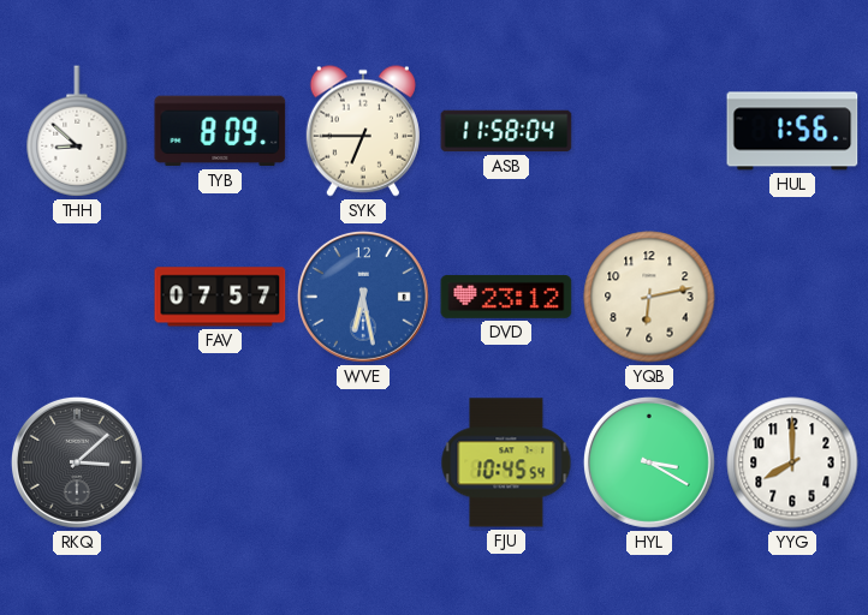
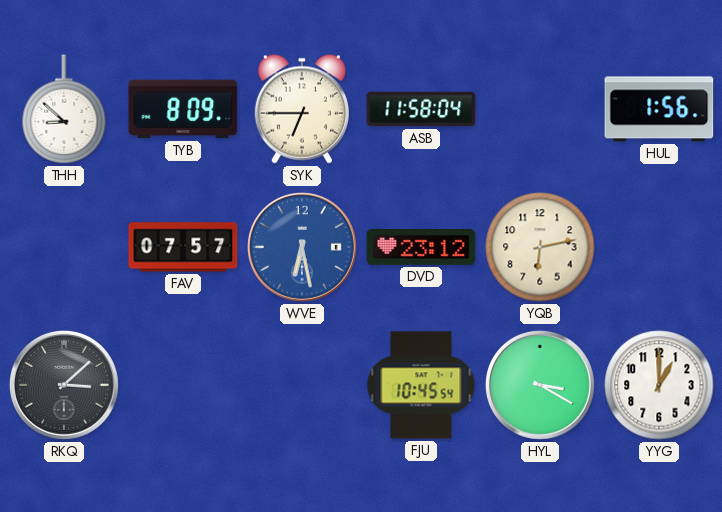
YYG: 8:00 -> 1:00 (659, 385)
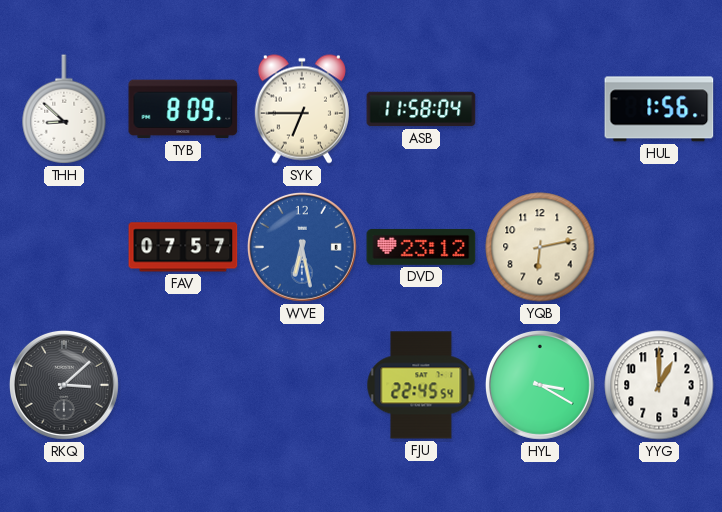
FJU: 10:45 -> 22:45 (421, 385)
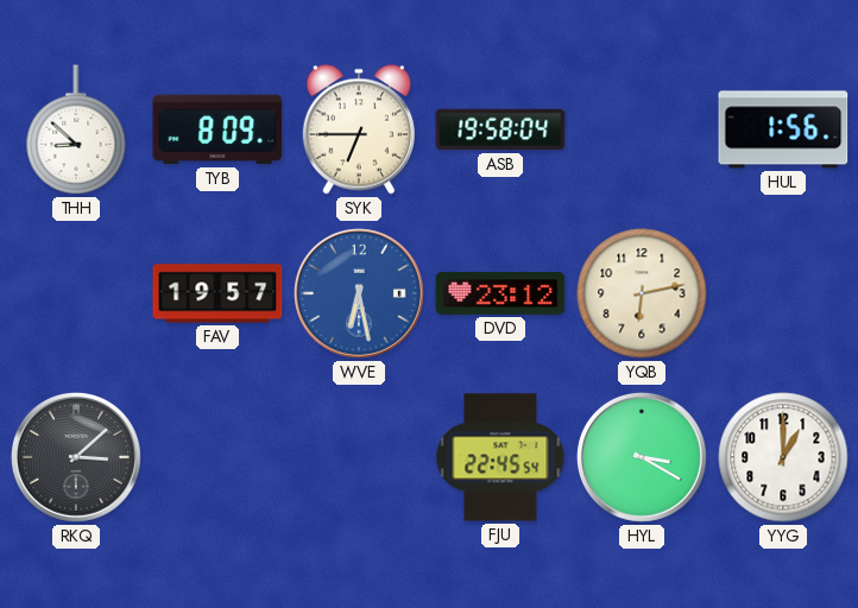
ASB: 11:58 -> 19:58 (500, 129)
FAV: 07:57 -> 19:57 (217, 293)
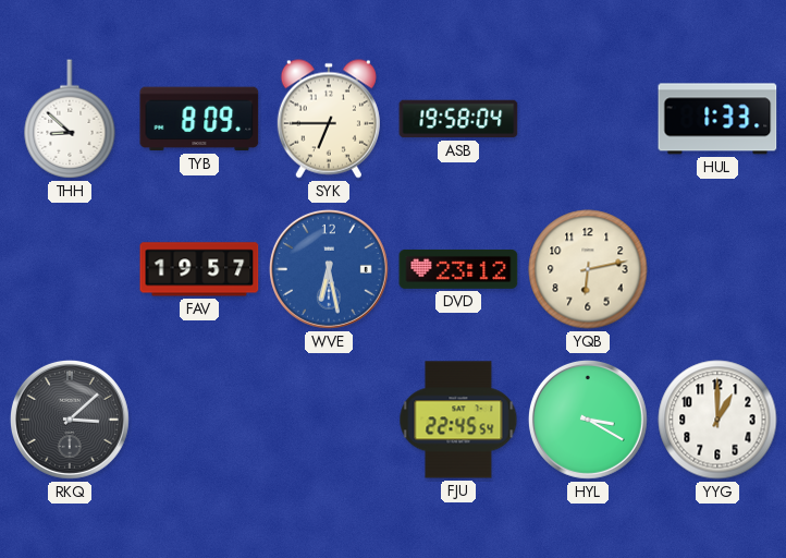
HUL: 1:56 -> 1:33 (717, 119)
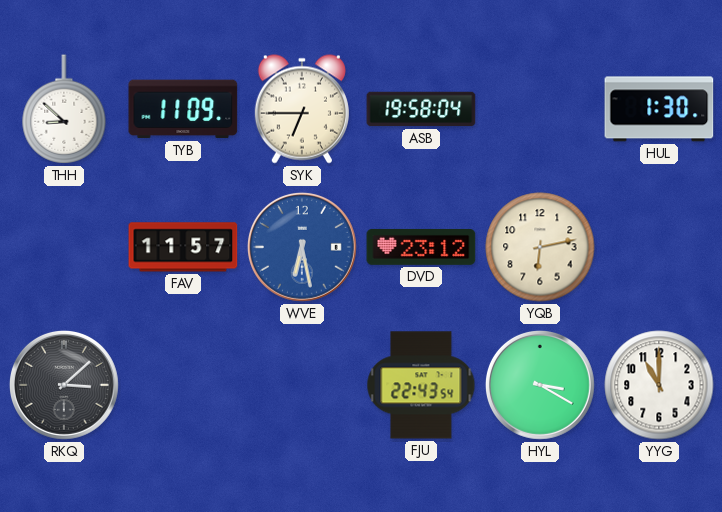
TYB: 8:09 -> 11:09 (183, 109)
HUL: 1:33 -> 1:30 (659, 109)
FAV: 19:57 -> 11:57 (183, 247)
FJU: 22:45 -> 22:43 (421, 385)
YYG: 1:00 -> 11:00 (659, 385)
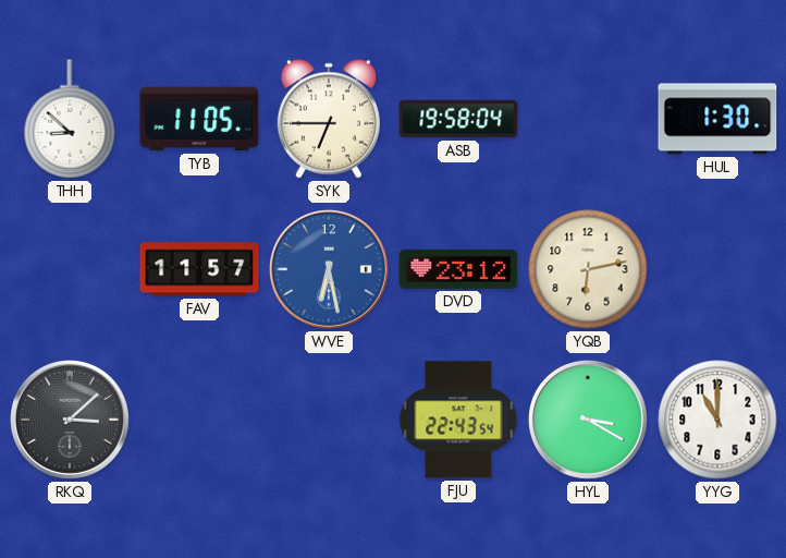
TYB: 11:09 -> 11:05 (199, 119)
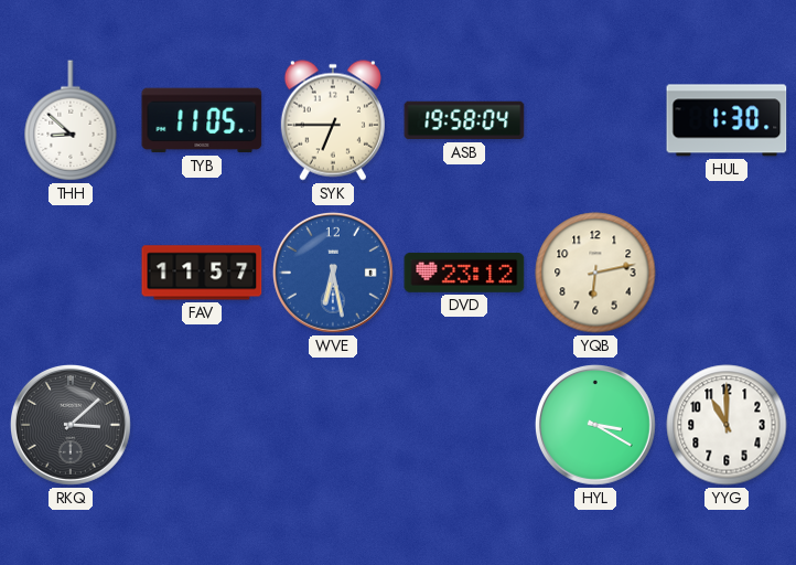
FJU: 22:43 -> none (458, 420)
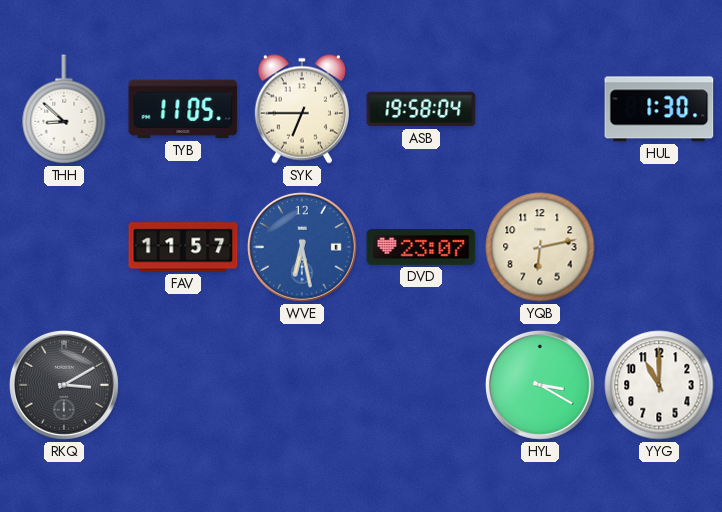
DVD: 23:12 -> 23:07 (421, 247)
RKQ: 3:08 -> 3:10 (64, 385)
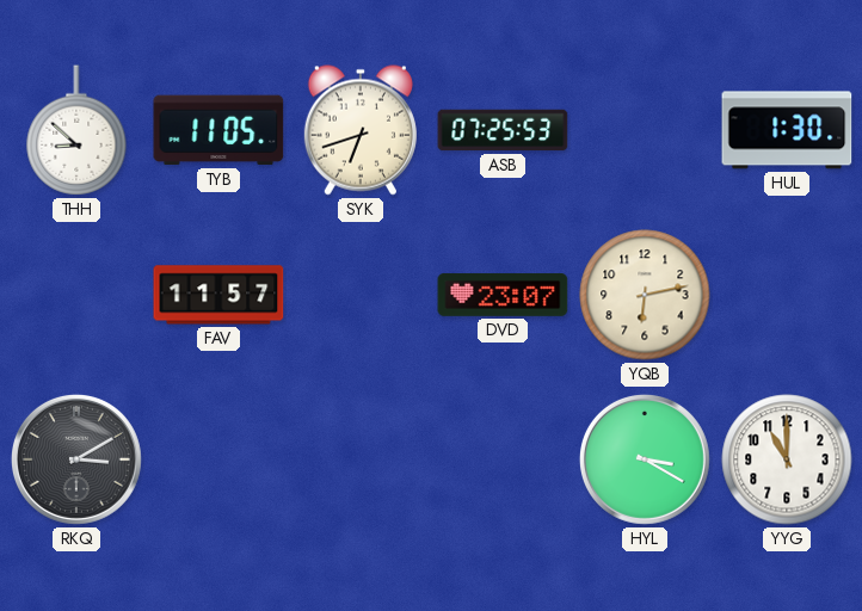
SYK: 6:45 -> 6:42 (361, 130)
ASB: 19:58 -> 07:25 (503, 130)
WVE: 6:28 -> none (302, 247)
